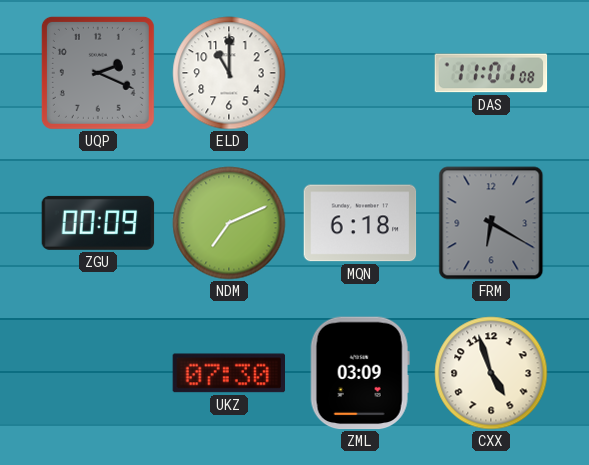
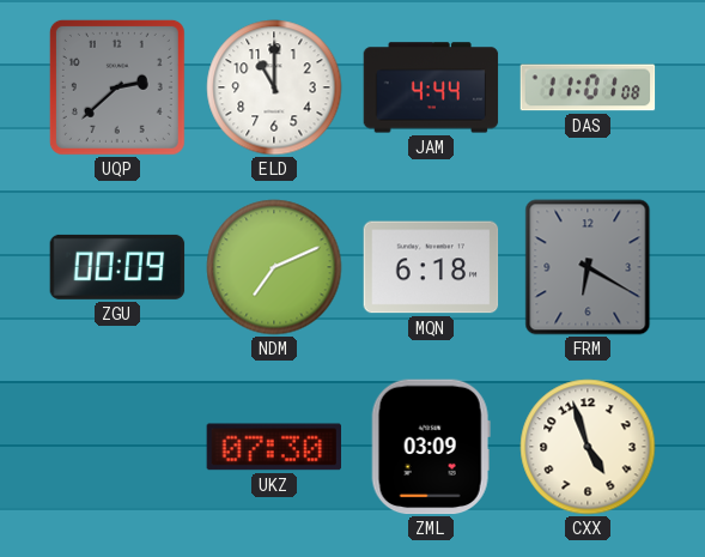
UQP: 2:19 -> 2:38 (117, 87)
JAM: none -> 4:44 (431, 87)
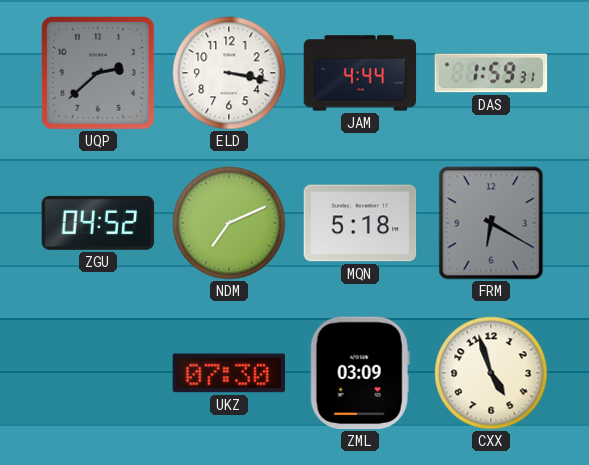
ELD: 11:00 -> 3:17 (229, 73)
DAS: 11:01 -> 1:59 (491, 73)
ZGU: 00:09 -> 04:52 (98, 223)
MQN: 6:18 -> 5:18 (360, 223)
